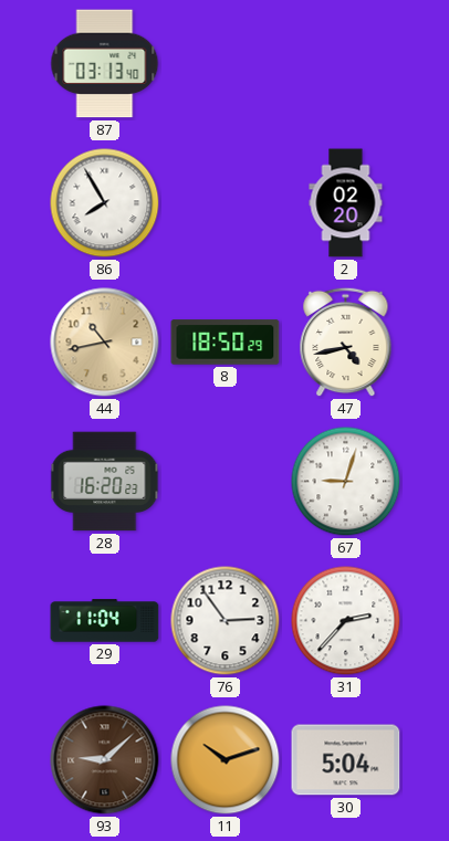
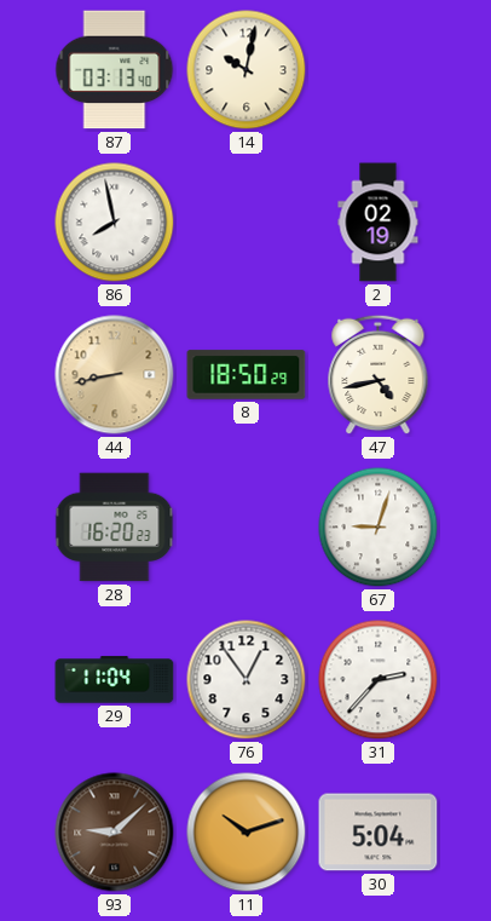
14: none -> 10:02 (247, 70)
86: 7:55 -> 7:58 (115, 223)
2: 02:20 -> 02:19 (379, 223)
44: 10:43 -> 8:43 (115, 375)
76: 2:54 -> 12:54 (247, 680)
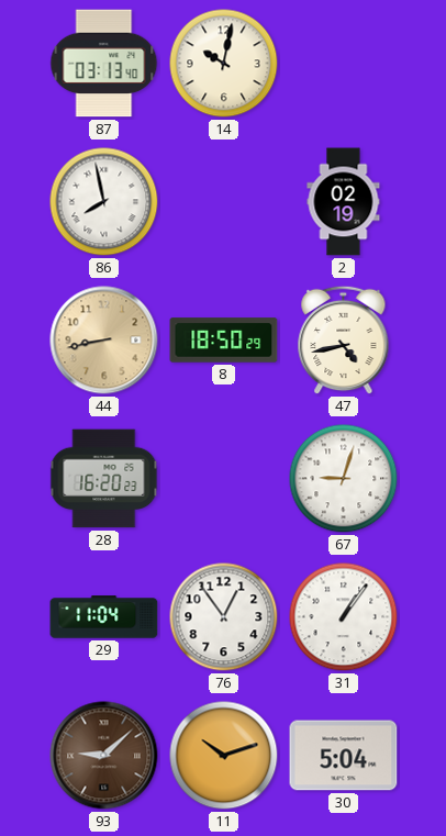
31: 2:37 -> 1:06 (344, 617)
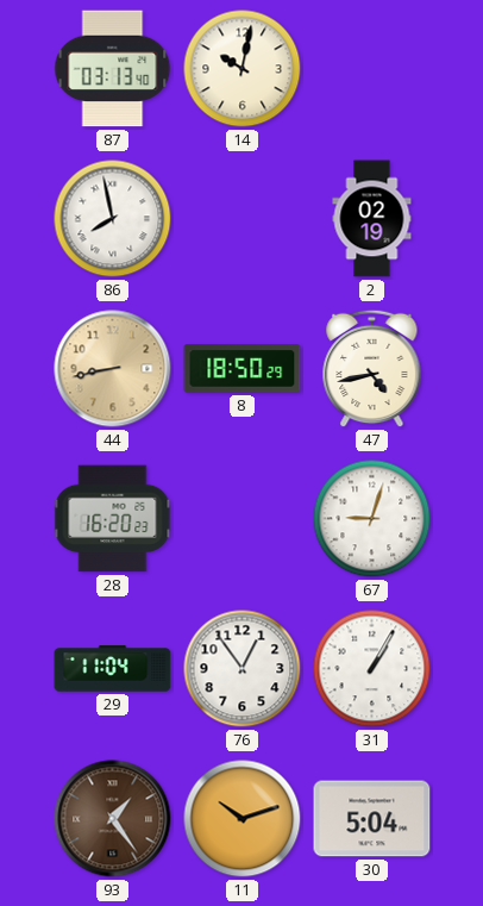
31: 1:06 -> 1:05 (372, 669)
93: 9:08 -> 1:24 (113, 819)
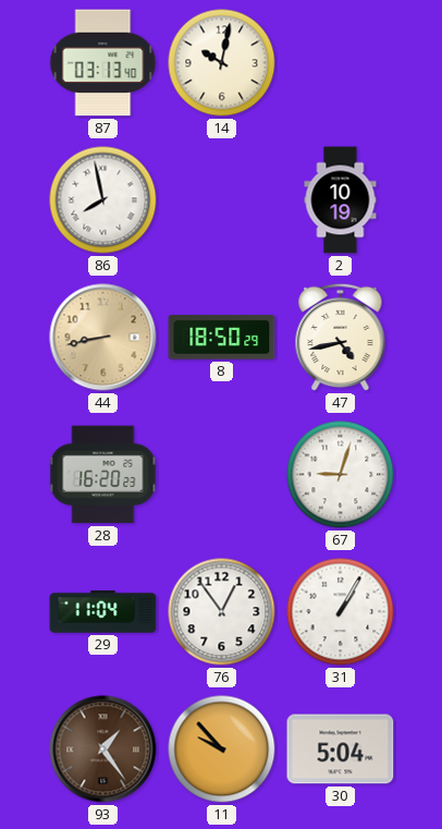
2: 02:19 -> 10:19 (341, 200)
11: 10:12 -> 9:53 (222, 749)
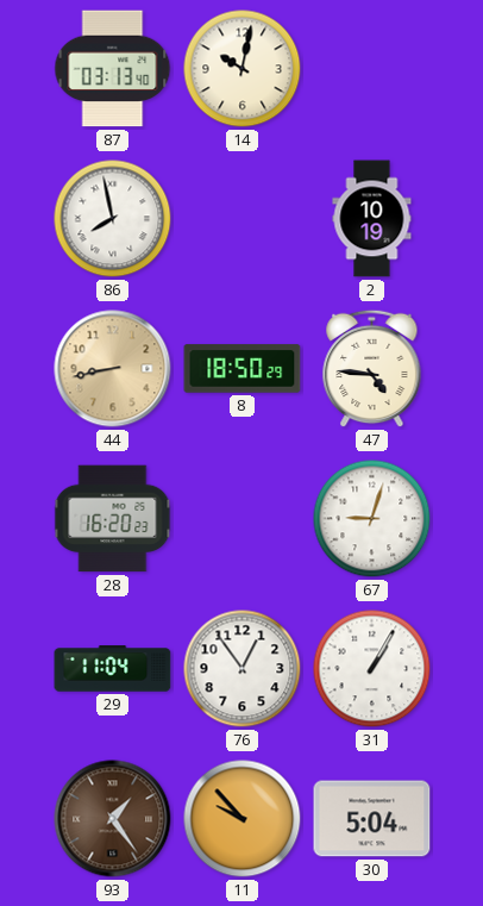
47: 4:43 -> 4:46 (372, 369)
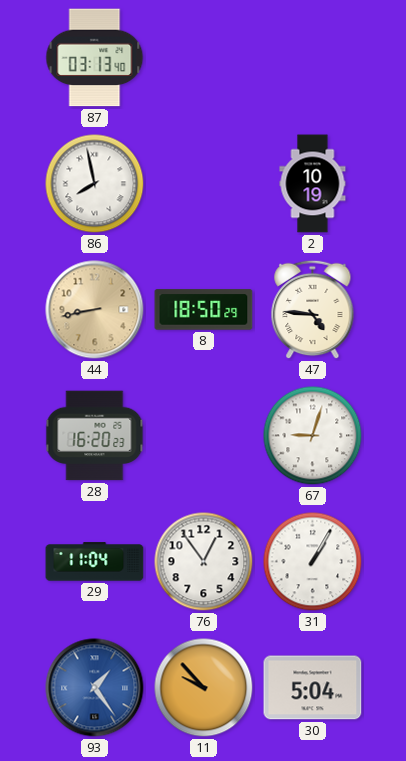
14: 10:02 -> none (243, 69)
93 dial: brown -> blue (95, 688)
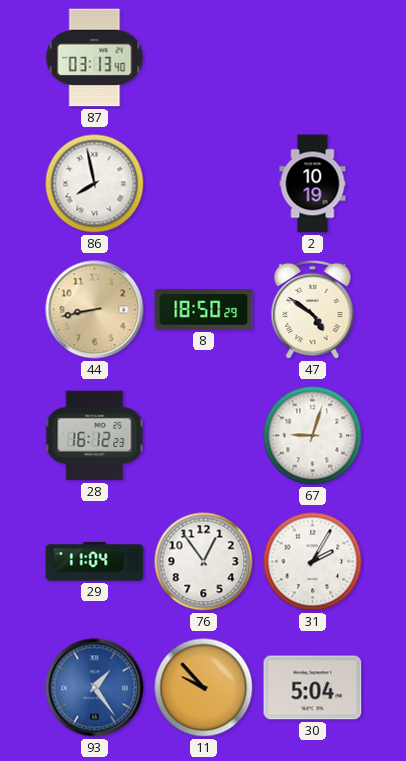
47: 4:46 -> 4:51 (313, 310)
28: 16:20 -> 16:12 (95, 436)
31: 1:05 -> 2:05 (313, 562)
